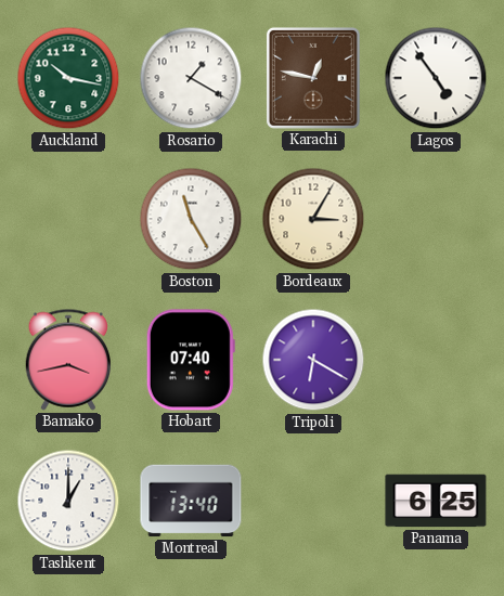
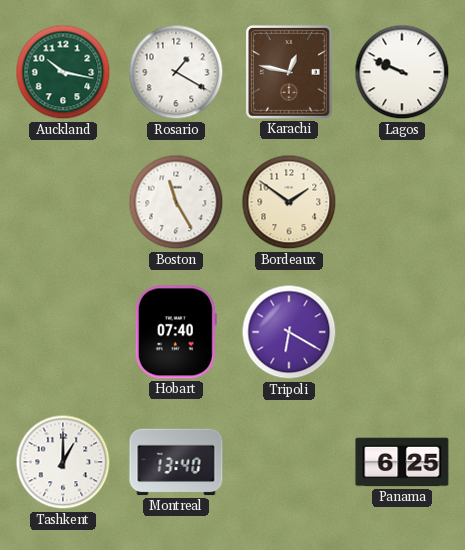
Lagos: 4:54 -> 9:49 (402, 72)
Bordeaux: 3:05 -> 1:51 (289, 202)
Bamako: 3:43 -> none (67, 360)
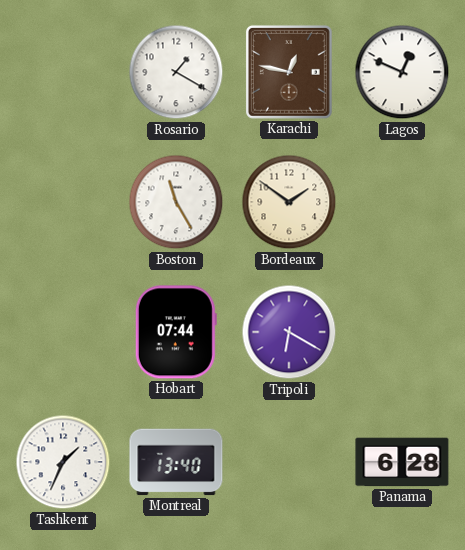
Auckland: 10:17 -> none (63, 72)
Lagos: 9:49 -> 12:49 (402, 72)
Hobart: 07:40 -> 07:44 (176, 332)
Tashkent: 1:00 -> 1:34 (63, 462)
Panama: 6:25 -> 6:28 (402, 462)
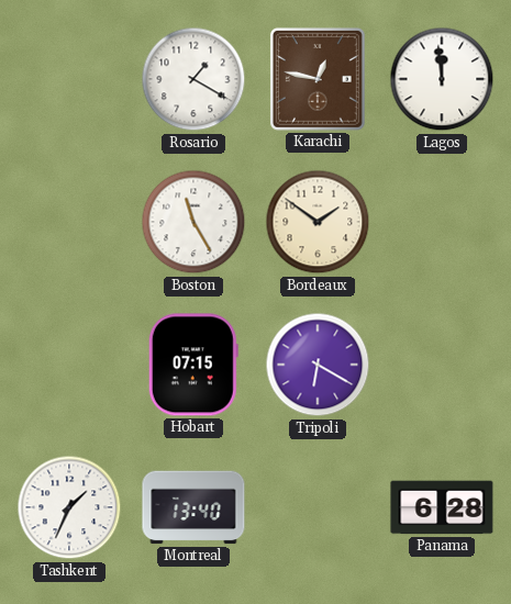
Lagos: 12:49 -> 11:59 (442, 79)
Hobart: 07:44 -> 07:15 (193, 365)
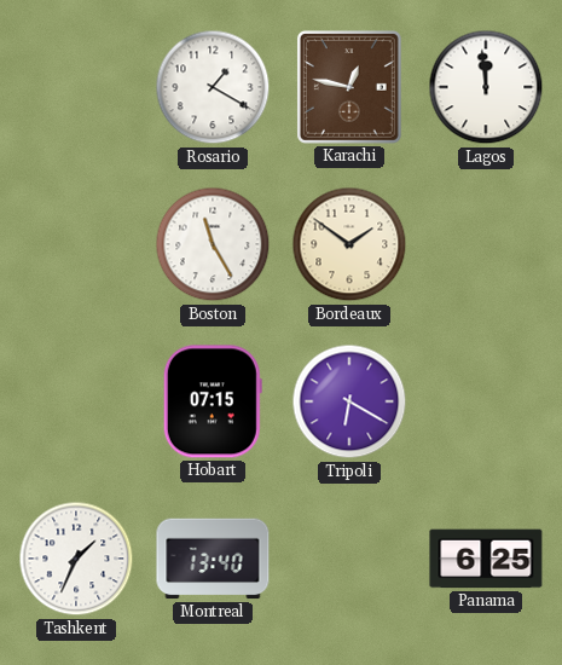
Panama: 6:28 -> 6:25 (486, 559)
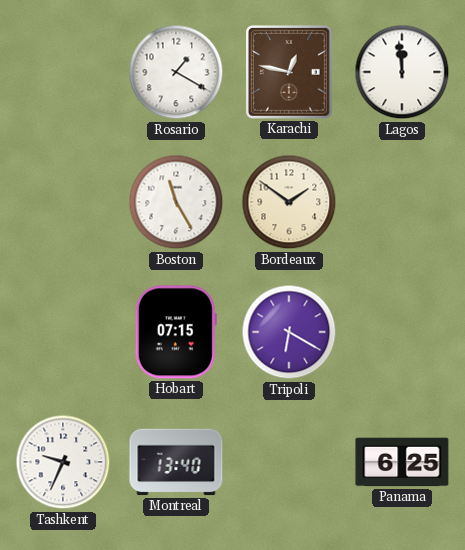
Tashkent: 1:34 -> 9:34 (63, 462)
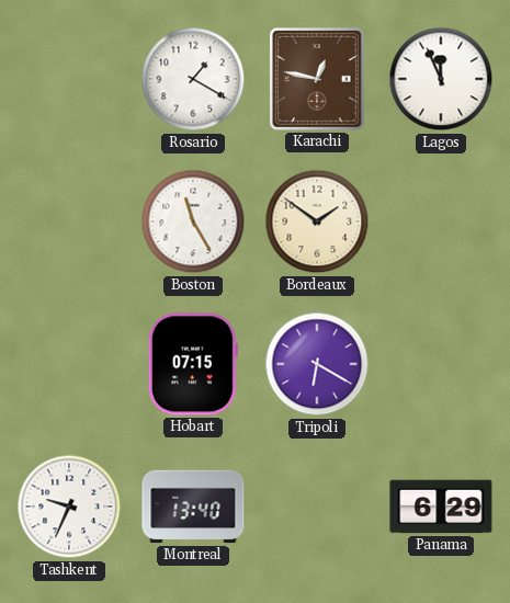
Lagos: 11:59 -> 11:56 (441, 79)
Panama: 6:25 -> 6:29 (441, 507)
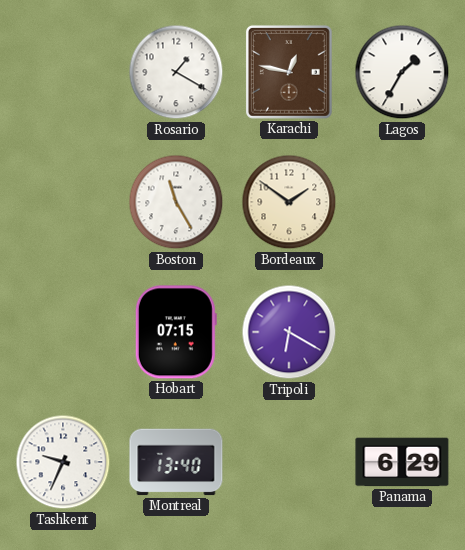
Lagos: 11:56 -> 1:35 (402, 72)
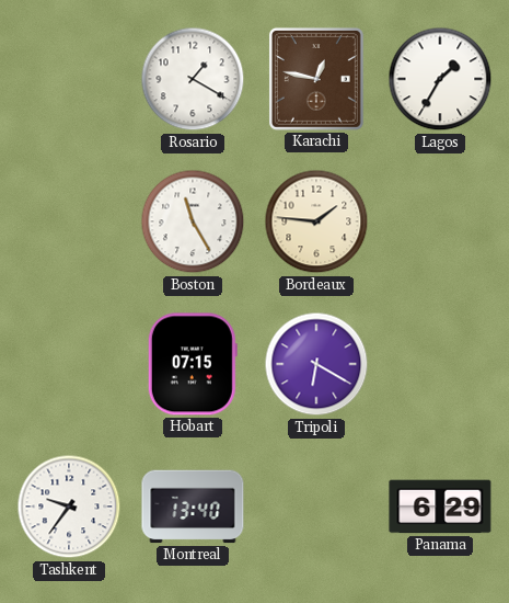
Bordeaux: 1:51 -> 1:46 (316, 221)
Tashkent: 9:34 -> 9:36 (69, 507)
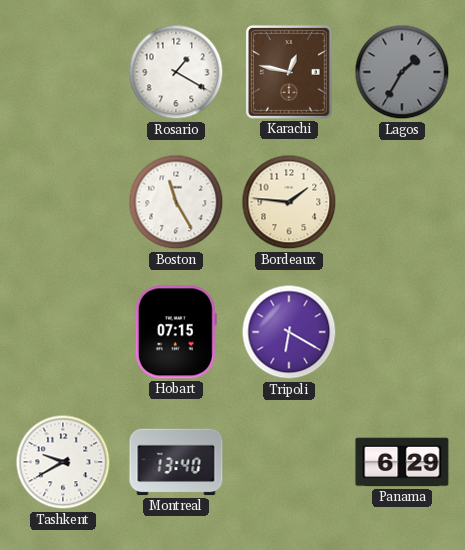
Lagos dial: white -> grey (402, 72)
Tashkent: 9:36 -> 9:40 (63, 462)
